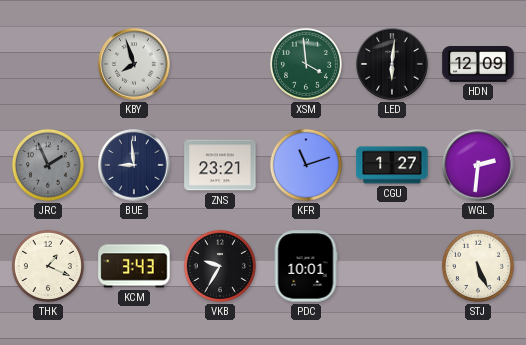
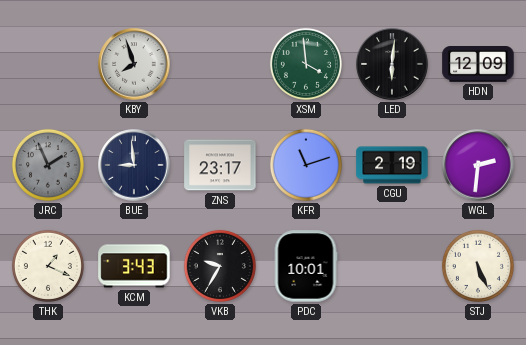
ZNS: 23:21 -> 23:17 (220, 165)
CGU: 1:27 -> 2:19 (392, 165)
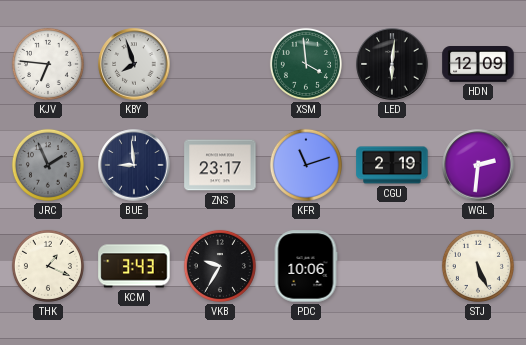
KJV: none -> 6:46 (48, 64)
PDC: 10:01 -> 10:06 (306, 266)
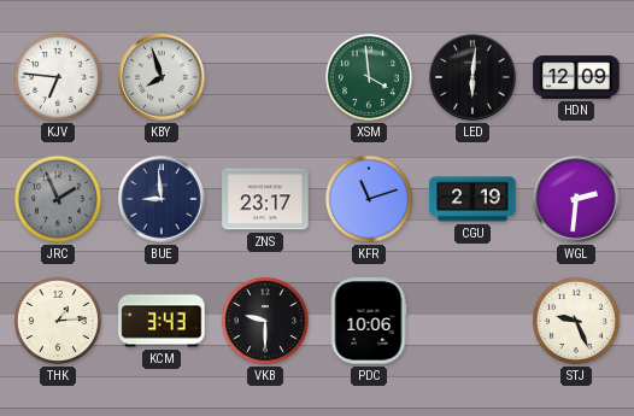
THK: 1:19 -> 1:14 (58, 321)
VKB: 9:35 -> 9:30 (265, 321)
STJ: 5:26 -> 9:26 (576, 321)
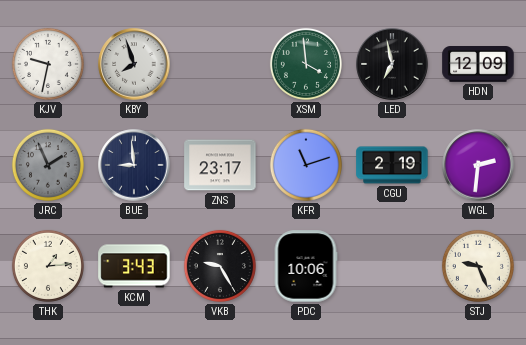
KJV: 6:46 -> 9:32 (48, 64)
LED: 6:01 -> 6:58 (392, 64)
VKB: 9:30 -> 9:25 (220, 266)
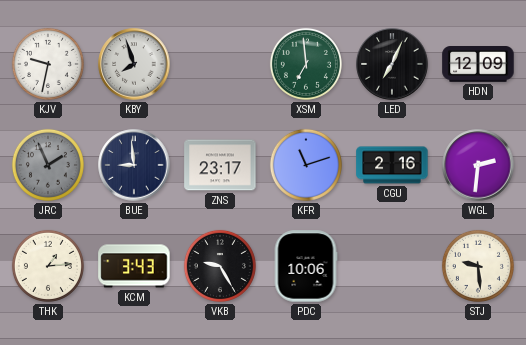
XSM: 3:59 -> 6:59 (306, 64)
LED: 6:58 -> 7:04 (392, 64)
CGU: 2:19 -> 2:16 (392, 165)
STJ: 9:26 -> 9:29 (478, 266)
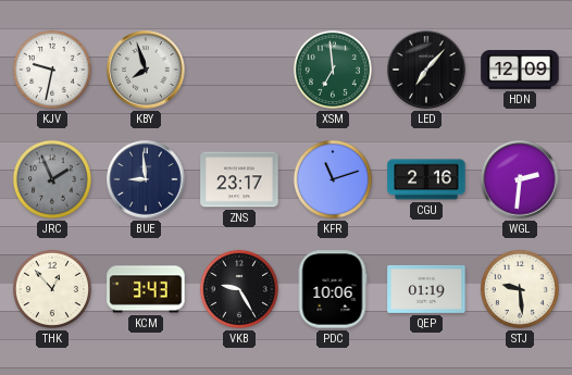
LED: 7:04 -> 7:07 (426, 70)
THK: 1:14 -> 12:53 (52, 289)
QEP: none -> 01:19 (426, 289)
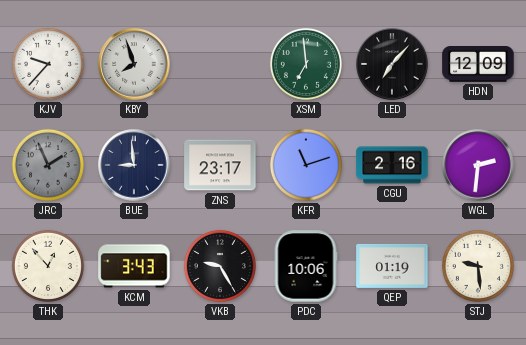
KJV: 9:32 -> 9:37 (48, 64)
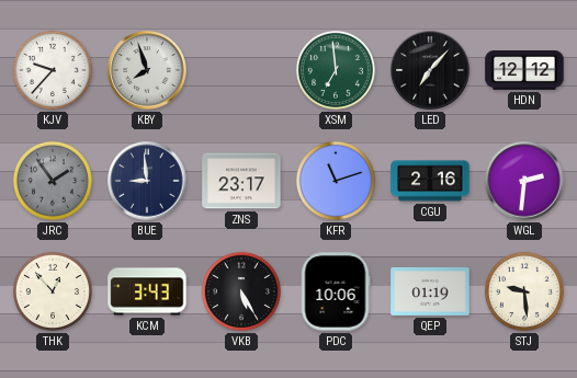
HDN: 12:09 -> 12:12 (524, 71)
JRC: 1:56 -> 1:54 (53, 181)
VKB: 9:25 -> 5:25 (241, 291)
